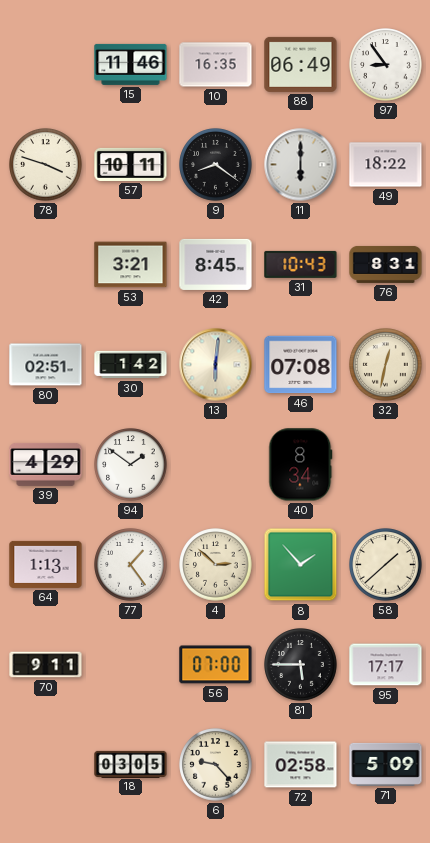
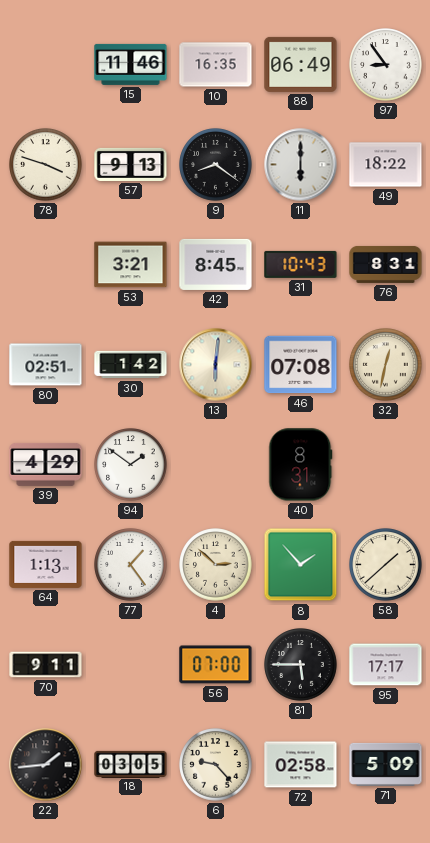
57: 10:11 -> 9:13 (131, 164)
40: 8:34 -> 8:31 (301, 465)
22: none -> 1:44 (46, 765)
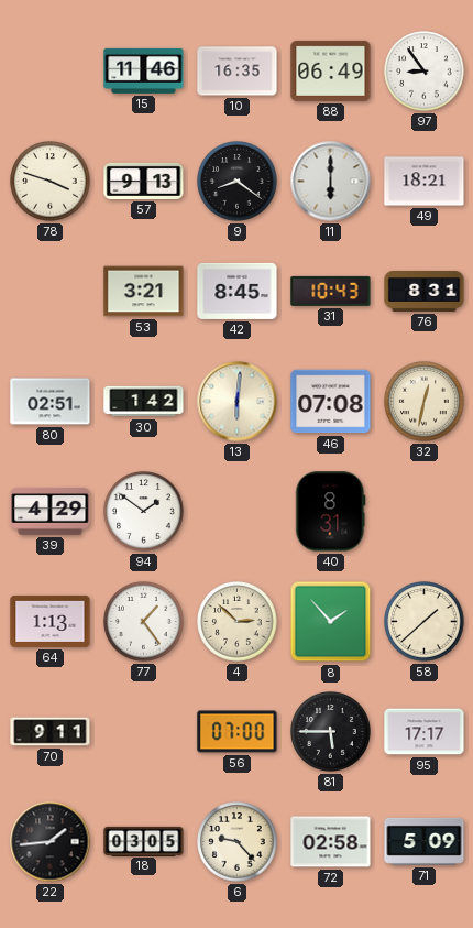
49: 18:22 -> 18:21 (425, 182)
